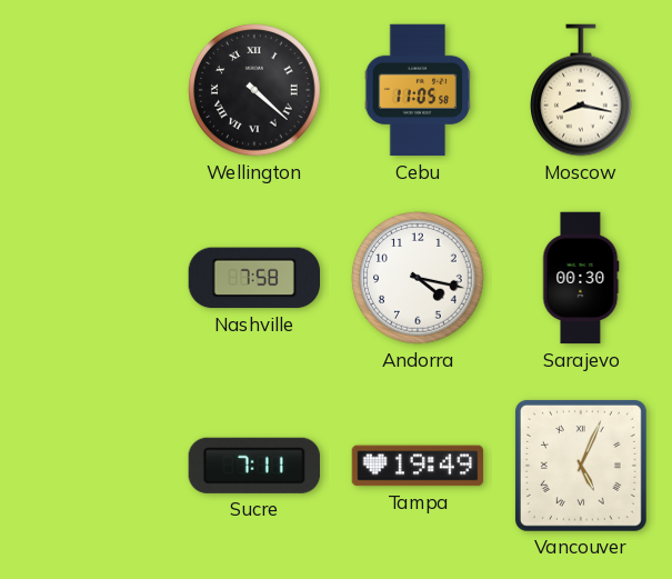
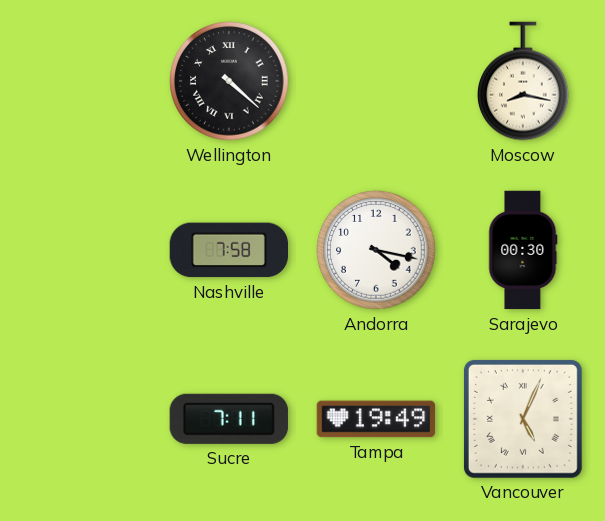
Cebu: 11:05 -> none (418, 90)
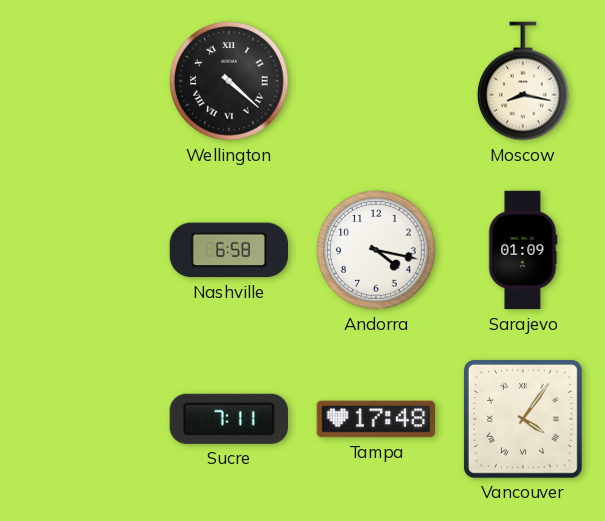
Nashville: 7:58 -> 6:58 (228, 250)
Sarajevo: 00:30 -> 01:09 (523, 250)
Tampa: 19:49 -> 17:48 (376, 419)
Vancouver: 5:04 -> 4:06 (523, 419)
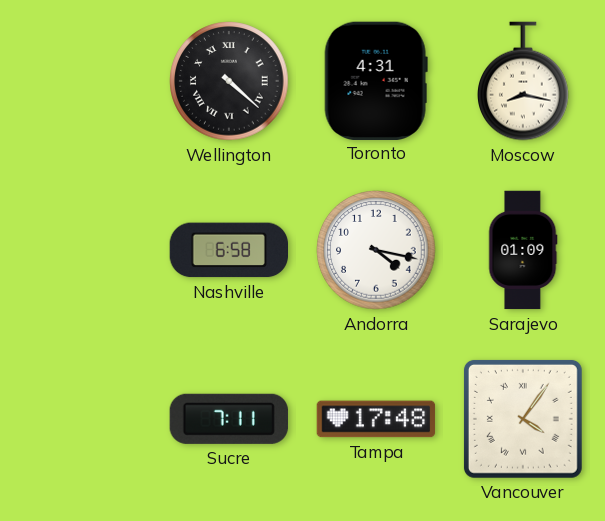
Toronto: none -> 4:31 (376, 80)
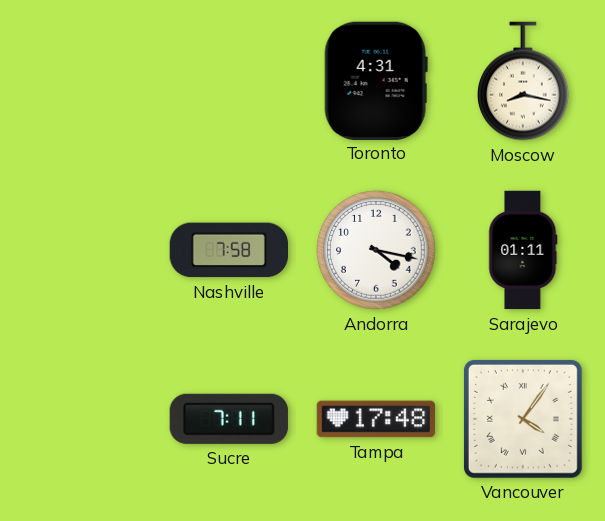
Wellington: 4:22 -> none (229, 81)
Nashville: 6:58 -> 7:58 (228, 250)
Sarajevo: 01:09 -> 01:11 (523, 250)
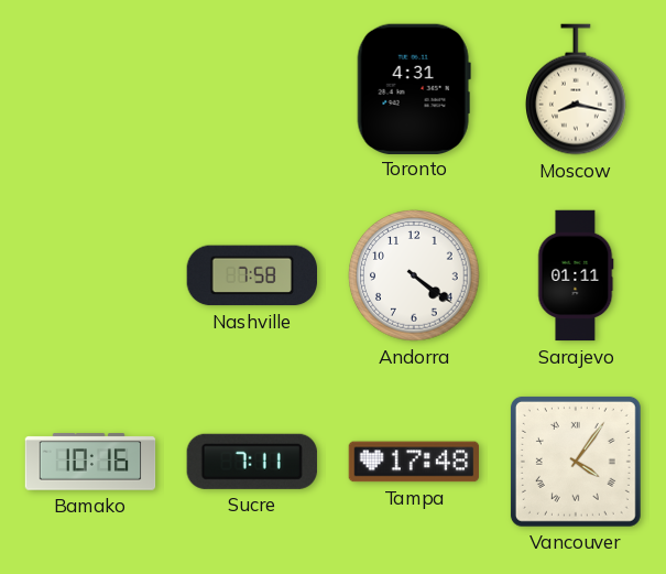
Andorra: 4:17 -> 4:21 (414, 275)
Bamako: none -> 10:16 (90, 462)
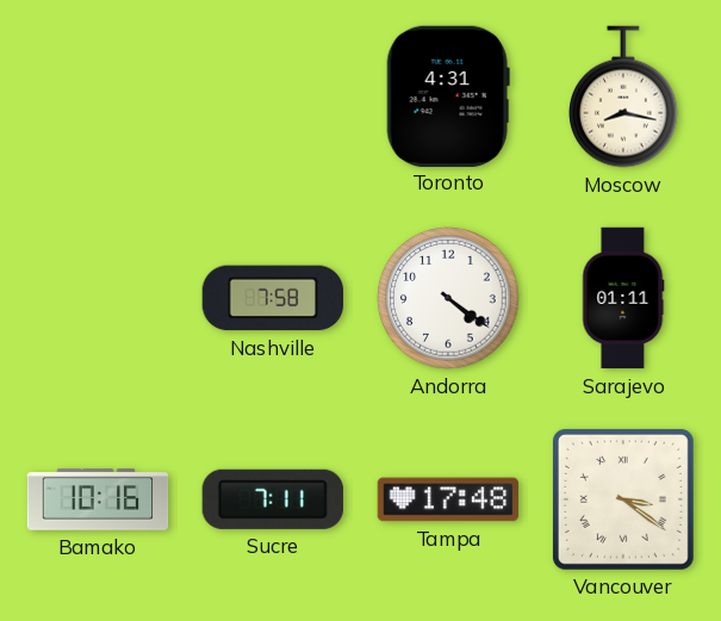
Vancouver: 4:06 -> 3:21 (623, 499)
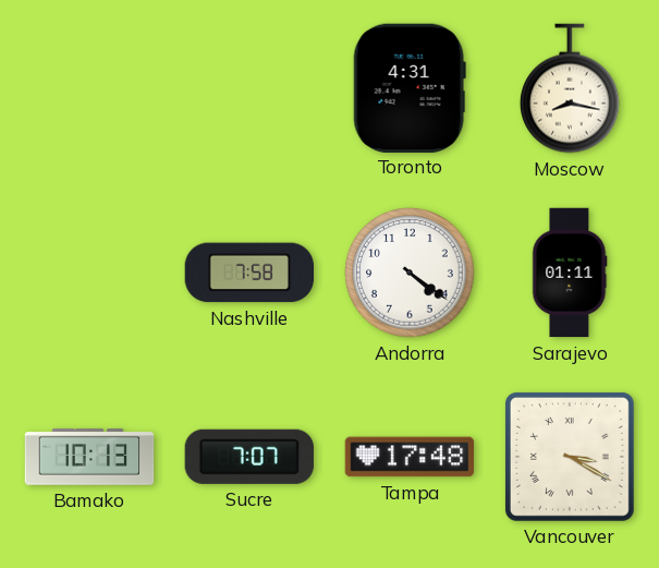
Bamako: 10:16 -> 10:13 (89, 457)
Sucre: 7:11 -> 7:07 (249, 457)
Vancouver: 3:21 -> 3:20 (570, 457)
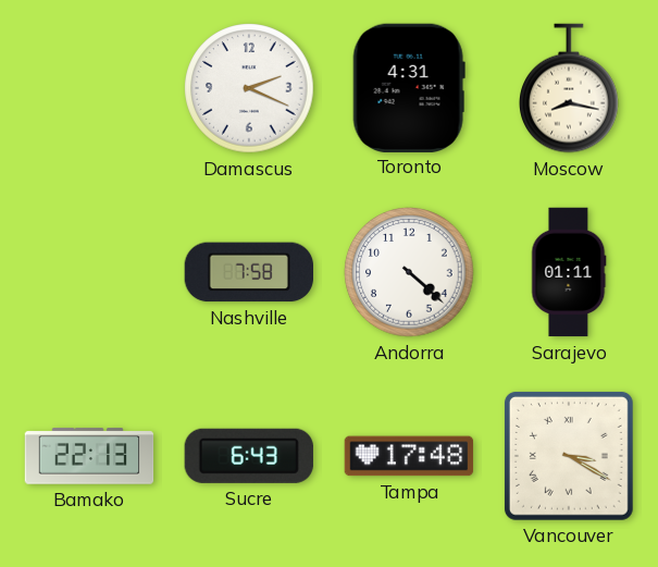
Damascus: none -> 2:19 (249, 88)
Andorra: 4:21 -> 4:22 (409, 272)
Bamako: 10:13 -> 22:13 (89, 456)
Sucre: 7:07 -> 6:43 (249, 456)
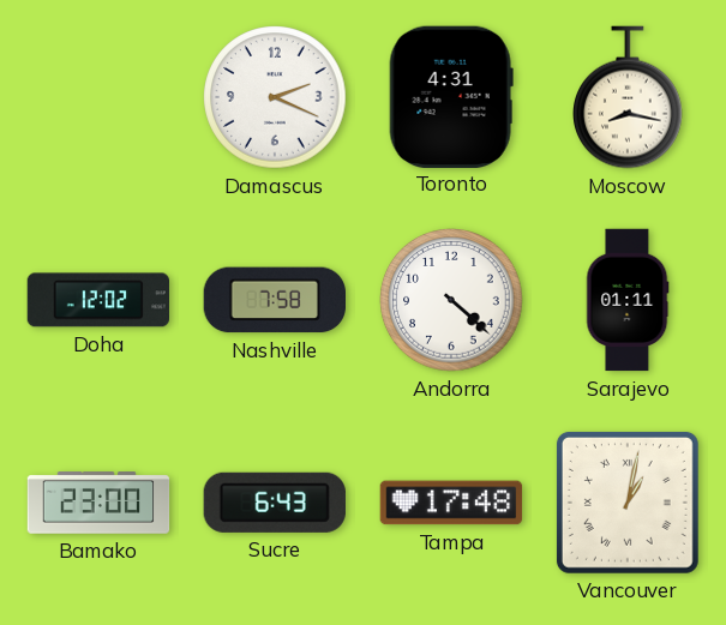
Doha: none -> 12:02 (97, 300)
Bamako: 22:13 -> 23:00 (98, 503)
Vancouver: 3:20 -> 1:02 (628, 503)
